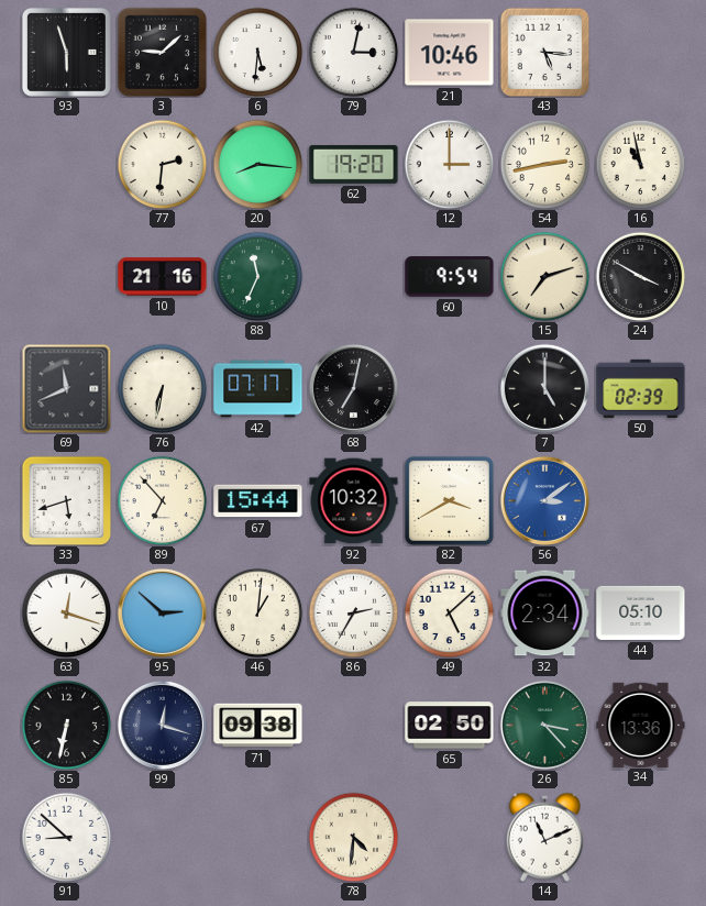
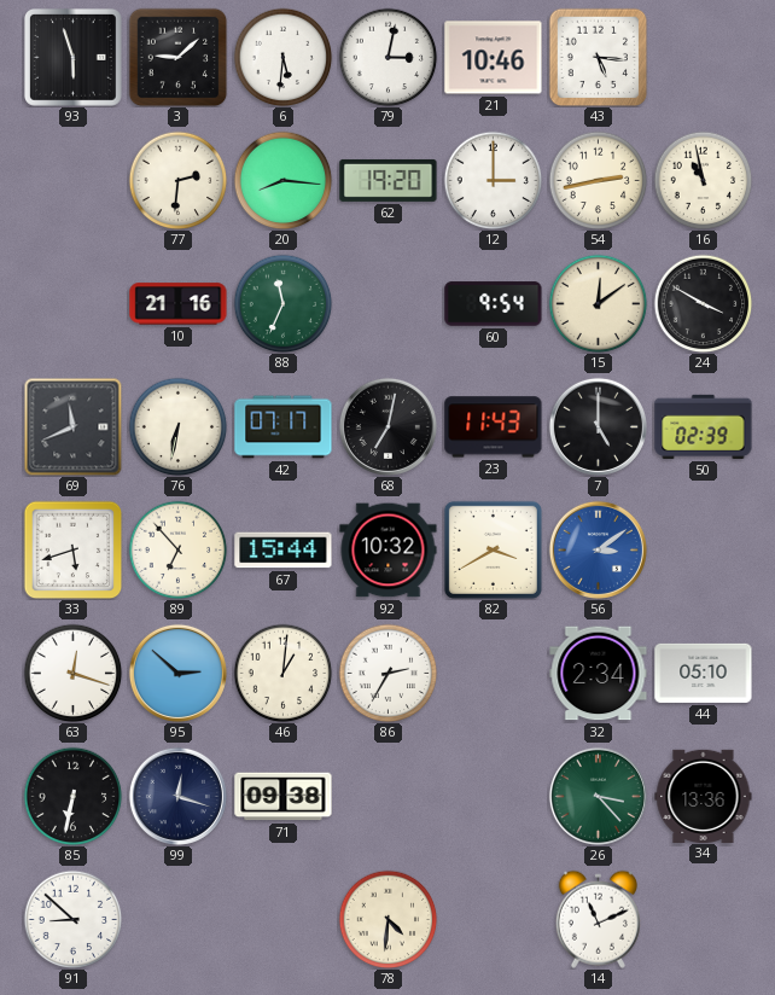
15: 7:12 -> 12:09 (598, 303)
23: none -> 11:43 (494, 427)
49: 5:08 -> none (449, 612)
65: 02:50 -> none (450, 726)
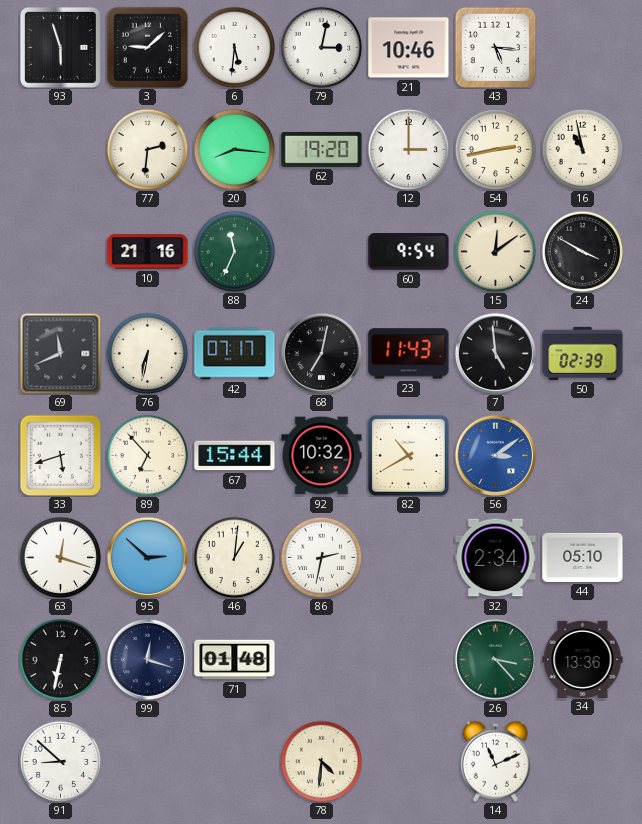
7: 5:00 -> 4:59 (495, 353)
82: 3:40 -> 10:40 (408, 455)
86: 2:35 -> 2:32 (321, 557)
71: 09:38 -> 01:48 (235, 660)
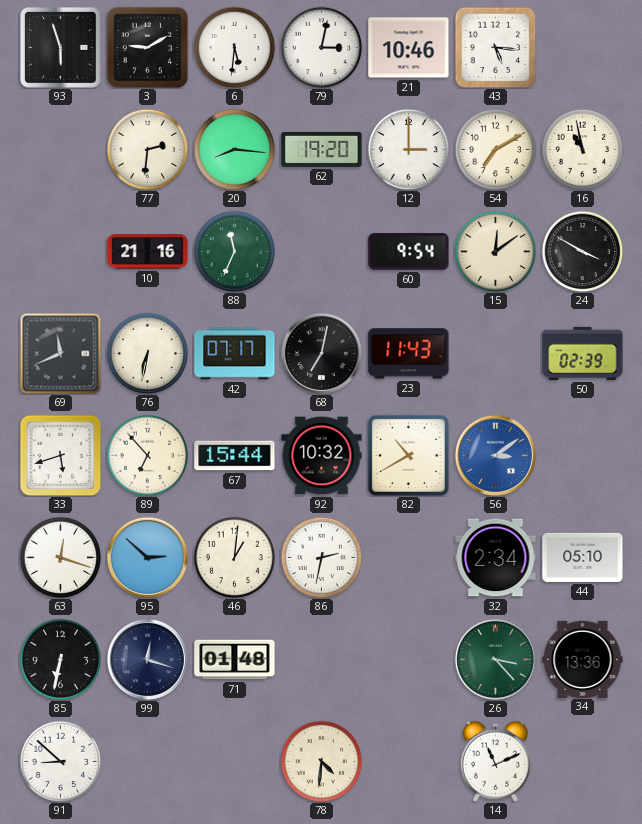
3: 9:08 -> 9:10 (147, 47)
54: 2:43 -> 7:10 (495, 149)
7: 4:59 -> none (495, 353)
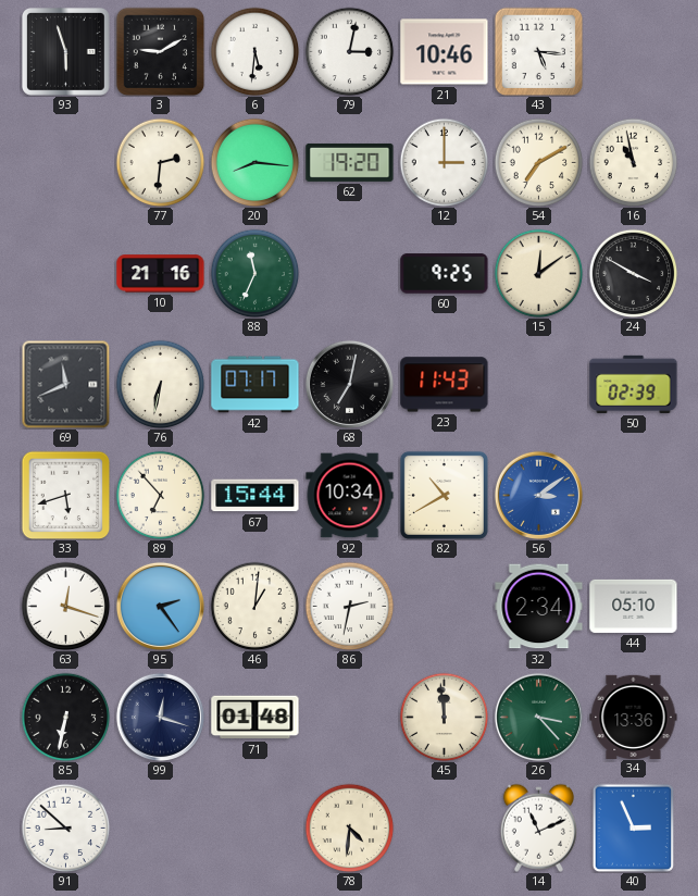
60: 9:54 -> 9:25 (445, 274)
92: 10:32 -> 10:34 (350, 496)
95: 2:52 -> 2:24 (160, 606)
45: none -> 11:59 (444, 717)
40: none -> 2:56 (634, 827)
